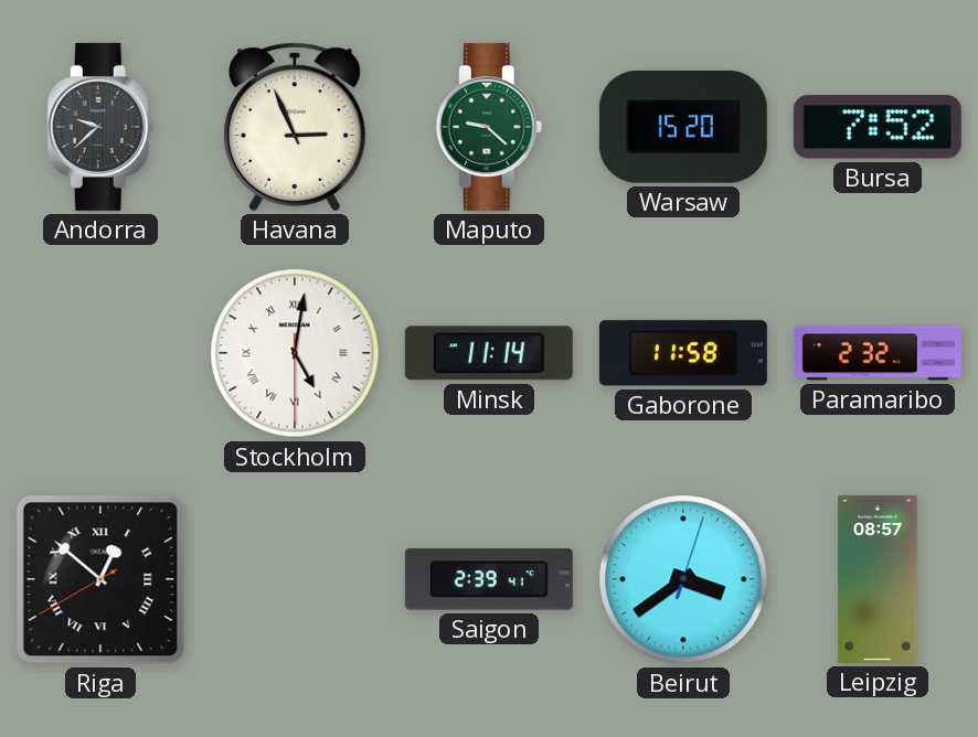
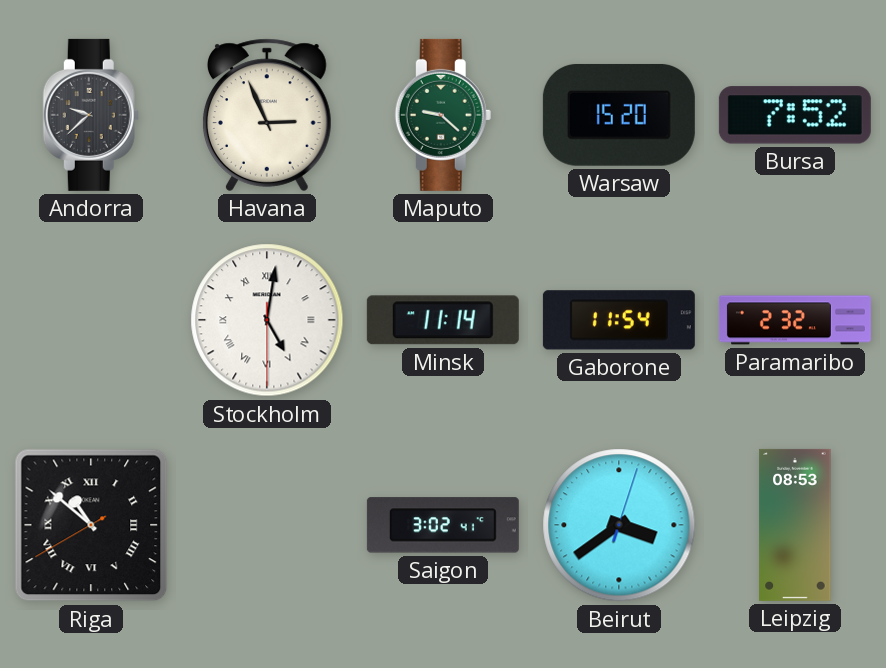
Gaborone: 11:58 -> 11:54 (619, 320)
Riga: 12:51 -> 10:51 (91, 525)
Saigon: 2:39 -> 3:02 (443, 525)
Leipzig: 08:57 -> 08:53 (795, 525)
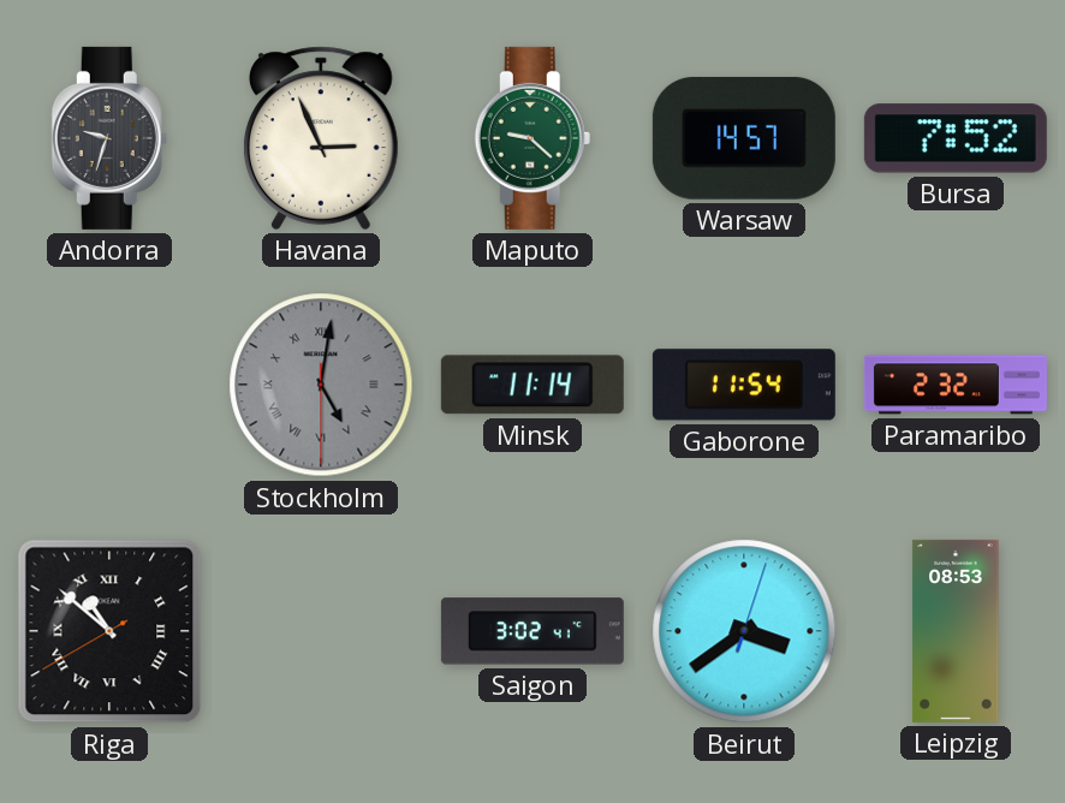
Andorra: 9:38 -> 9:33 (109, 138)
Warsaw: 15:20 -> 14:57 (744, 138)
Stockholm dial: white -> grey (321, 385)
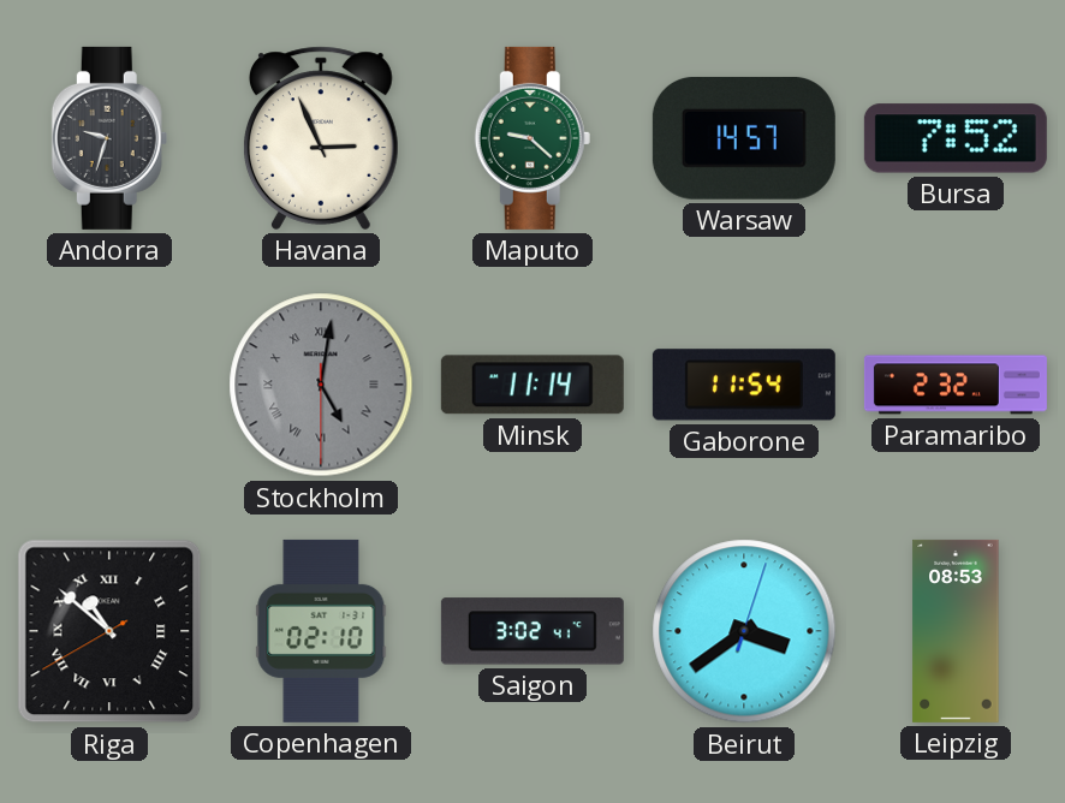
Copenhagen: none -> 02:10 (321, 631)
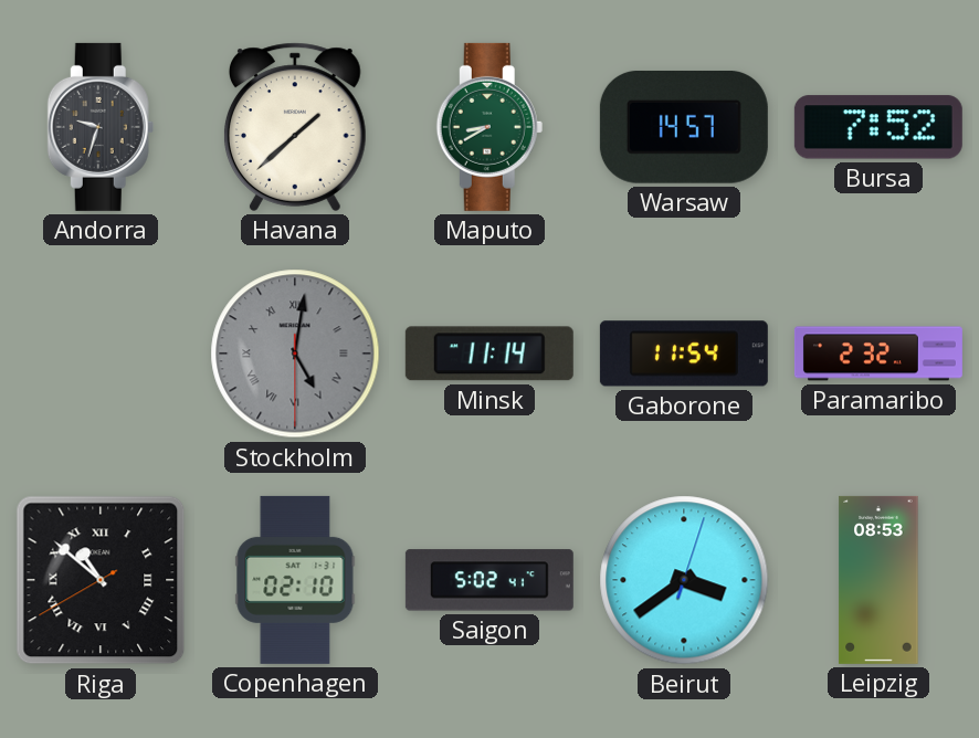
Havana: 2:56 -> 1:38 (295, 127)
Maputo: 9:22 -> 8:40 (490, 127)
Saigon: 3:02 -> 5:02 (490, 580)
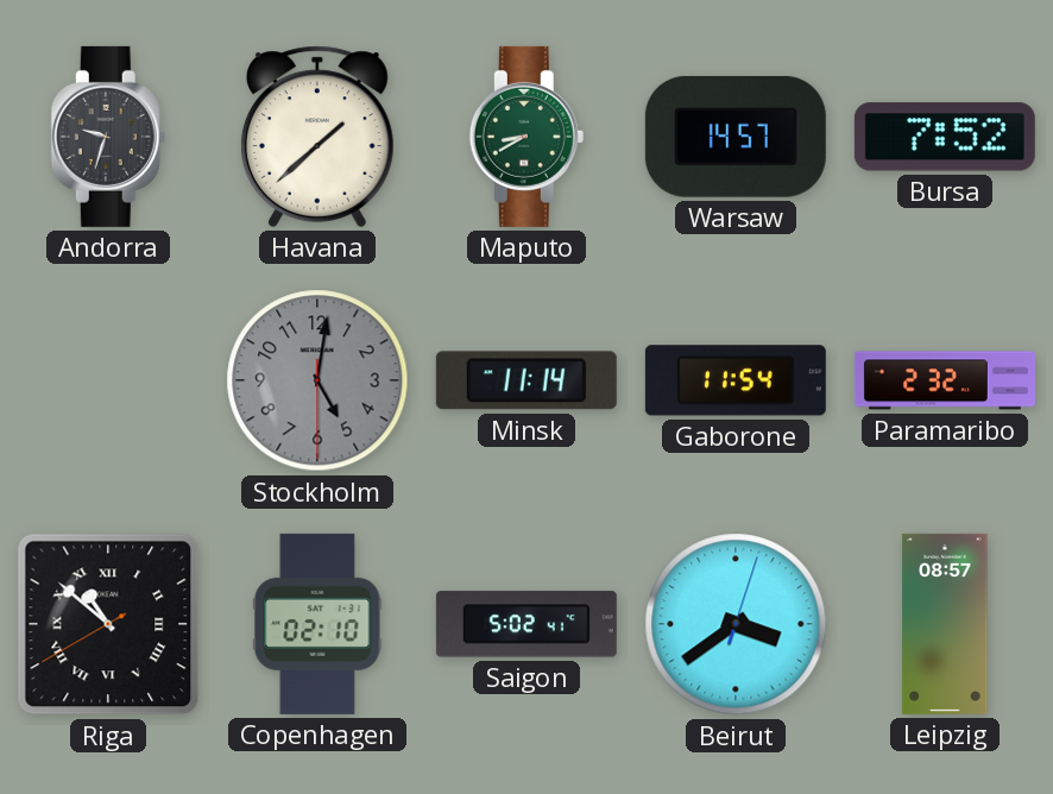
Stockholm numerals: Roman -> Arabic (317, 380)
Leipzig: 08:53 -> 08:57 (945, 624)
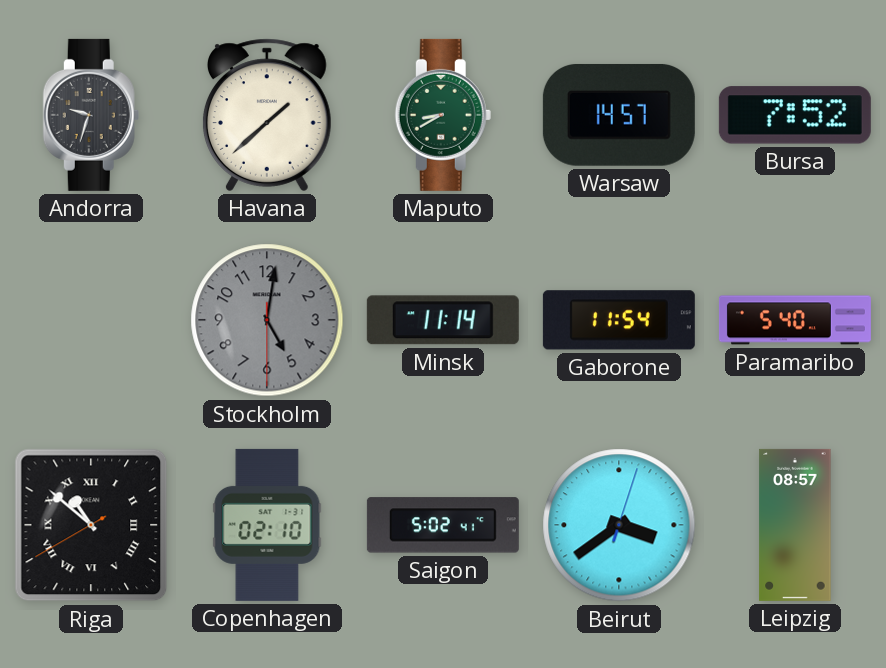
Paramaribo: 2:32 -> 5:40 (795, 320)
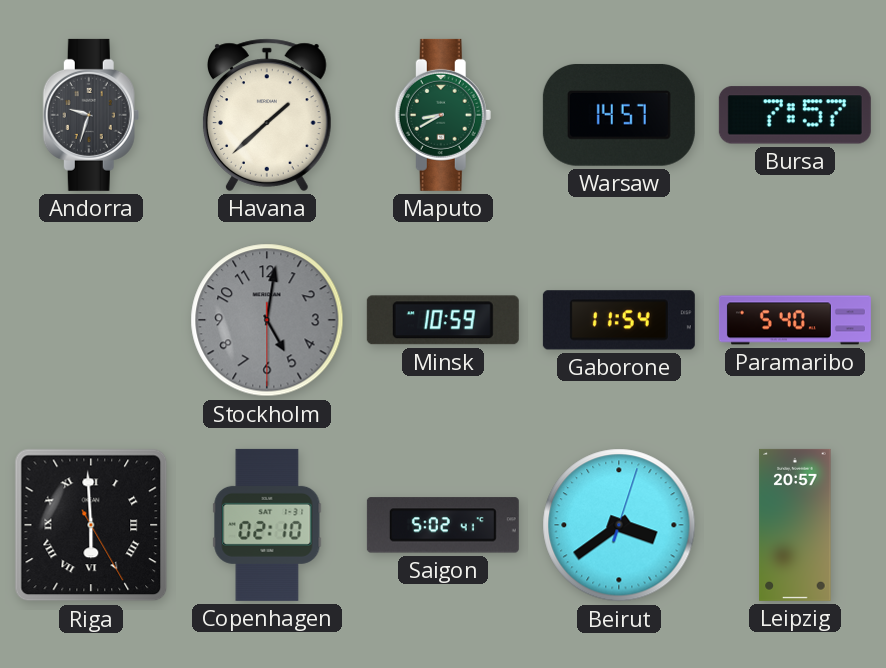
Bursa: 7:52 -> 7:57 (795, 115)
Minsk: 11:14 -> 10:59 (443, 320)
Riga: 10:51 -> 5:59 (91, 525)
Leipzig: 08:57 -> 20:57 (795, 525)
